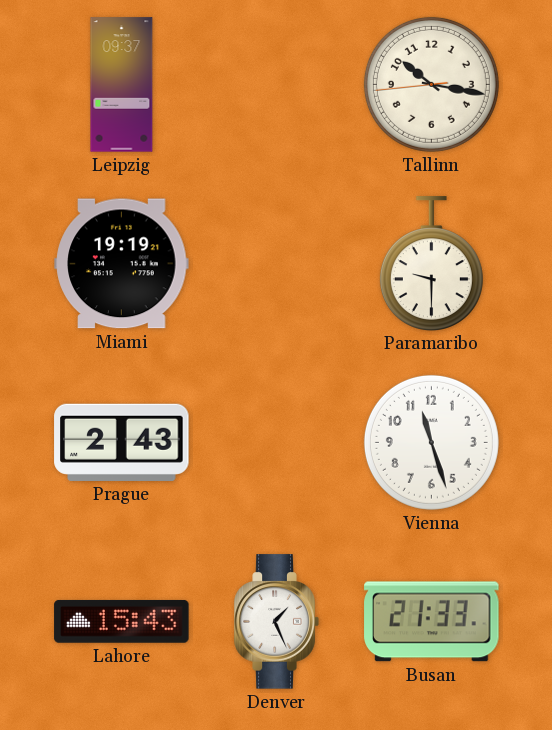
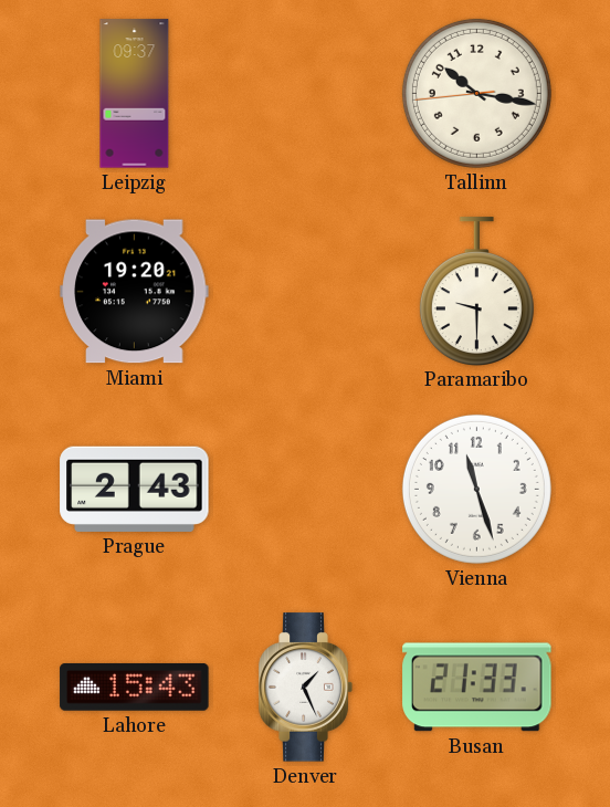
Miami: 19:19 -> 19:20 (135, 292)
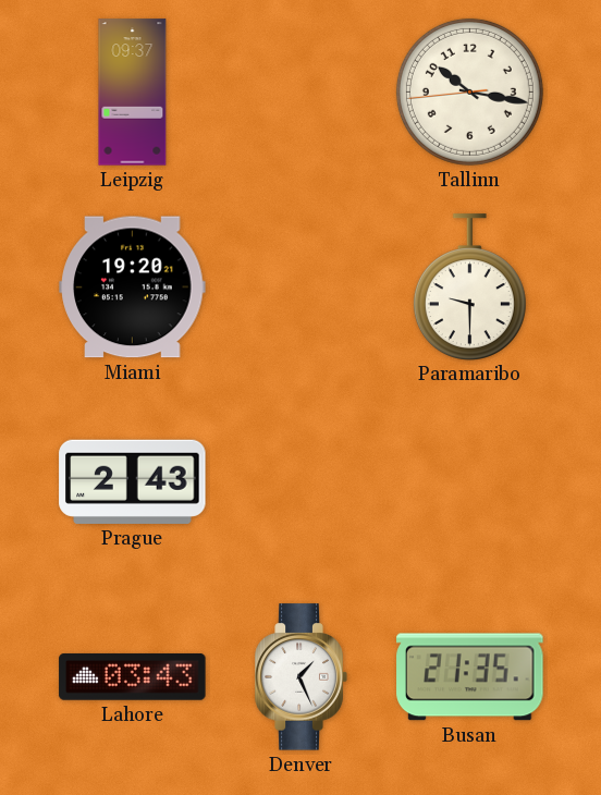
Vienna: 11:27 -> none (476, 489)
Lahore: 15:43 -> 03:43 (133, 676)
Busan: 21:33 -> 21:35 (470, 677)
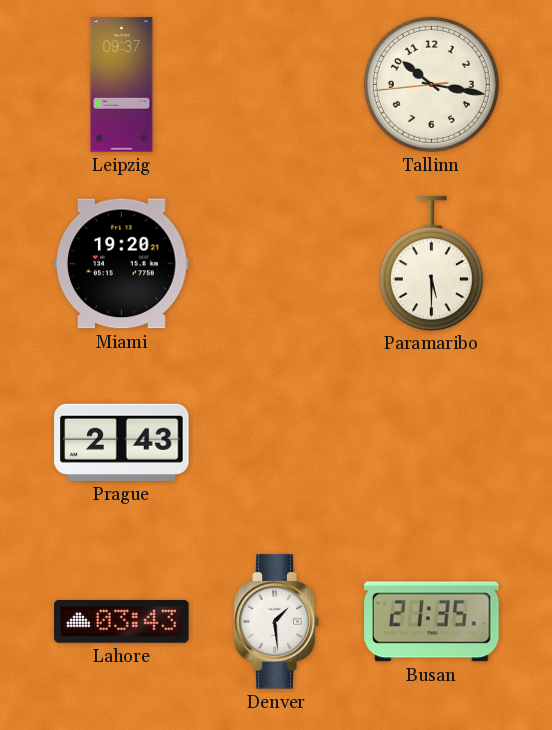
Paramaribo: 9:30 -> 5:30 (431, 263)
Denver: 1:26 -> 1:29 (276, 622)
